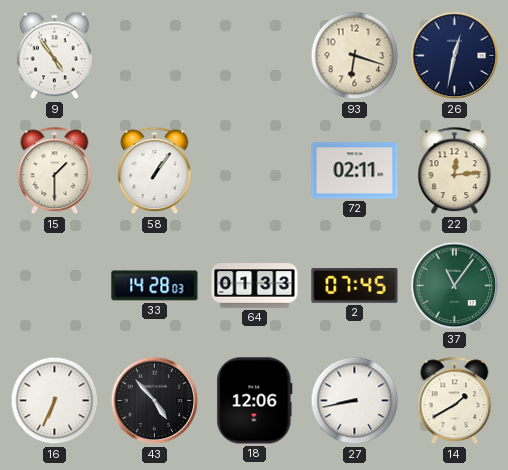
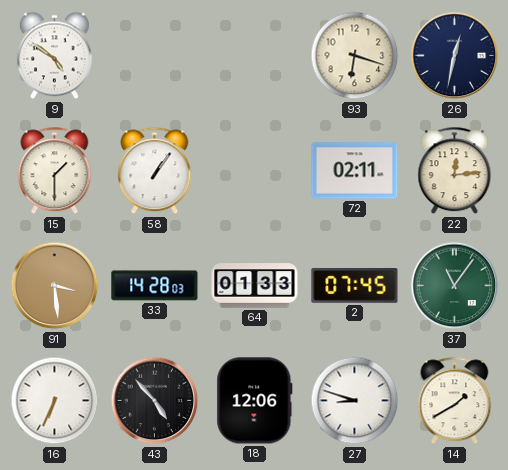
9: 4:54 -> 4:51 (54, 56)
91: none -> 3:29 (55, 286)
27: 8:43 -> 8:48 (355, 401)
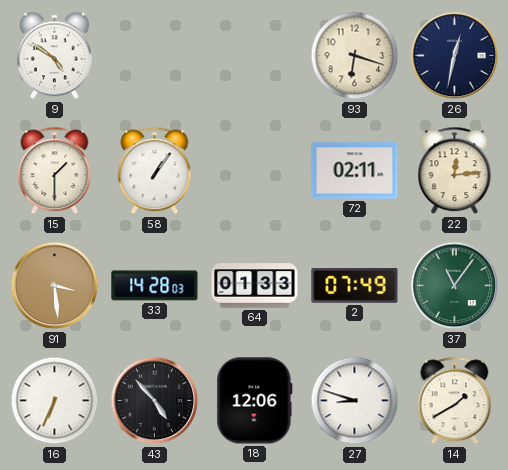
2: 07:45 -> 07:49 (355, 286)
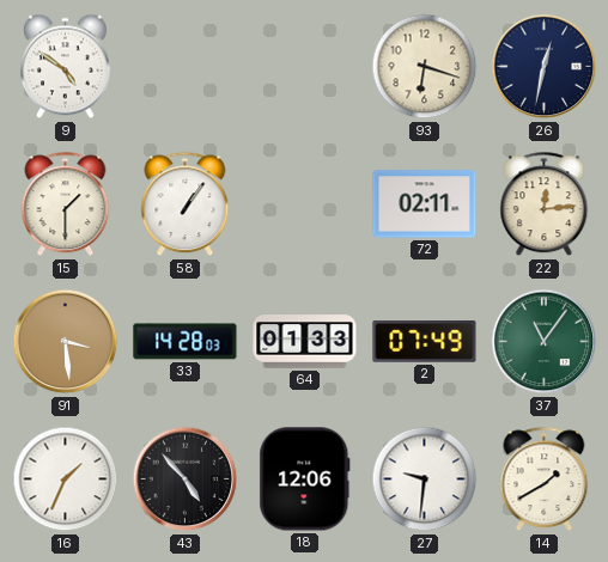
16: 6:34 -> 1:34 (66, 479)
27: 8:48 -> 9:31 (425, 479)
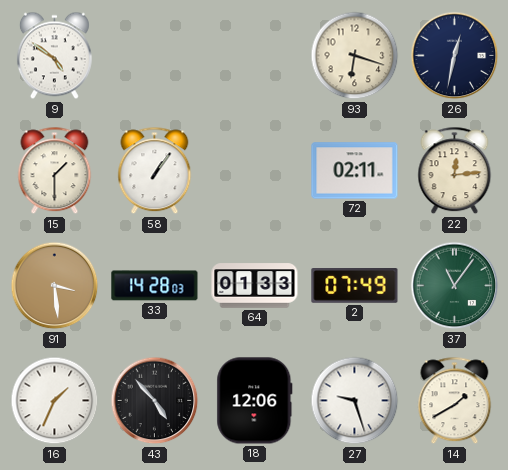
27: 9:31 -> 9:27 (355, 401)
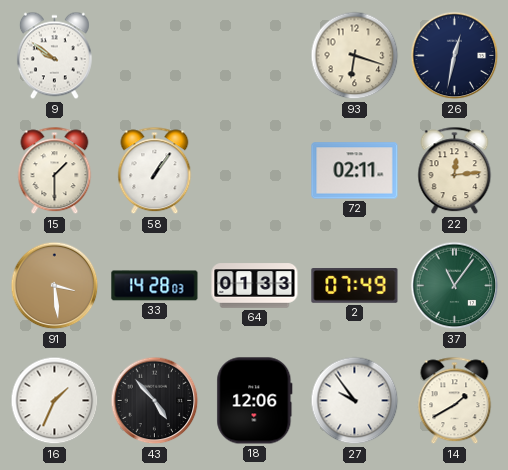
9: 4:51 -> 9:51 (54, 56)
27: 9:27 -> 9:54 (355, 401)
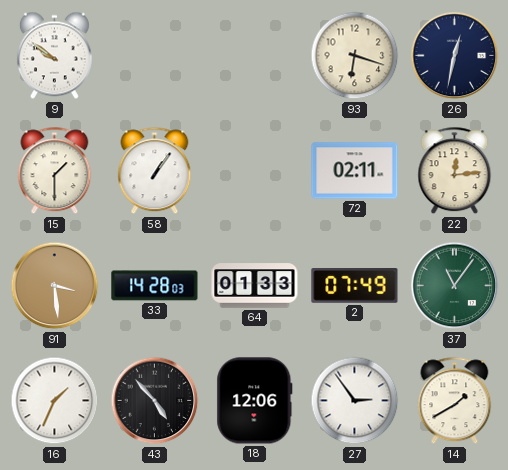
27: 9:54 -> 2:54 (355, 401)
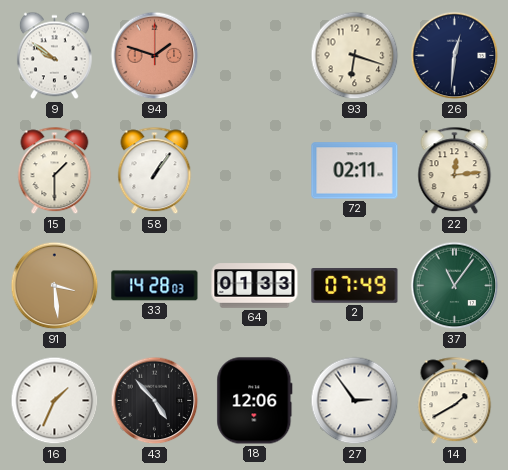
94: none -> 1:48 (155, 56)
26: 12:32 -> 12:31 (455, 56)
